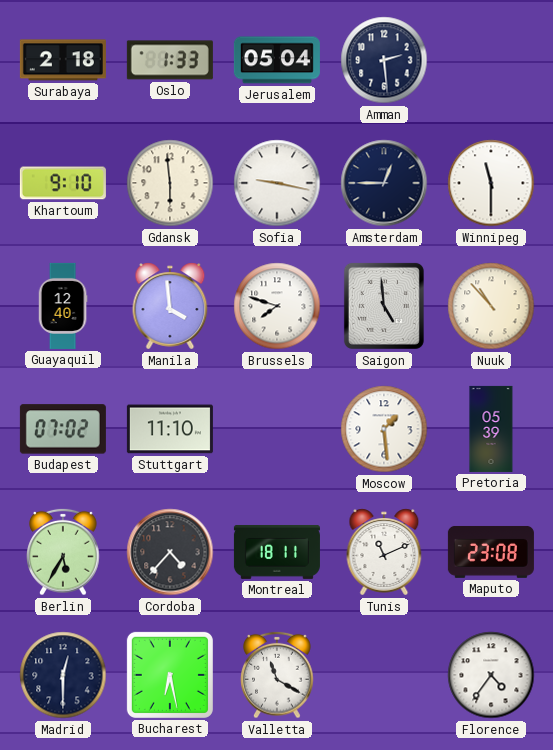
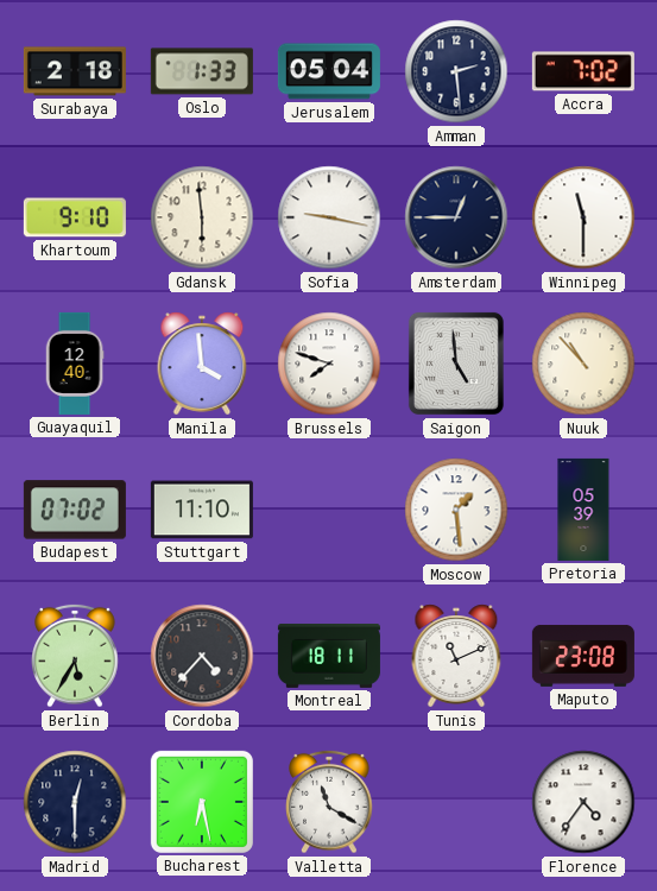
Accra: none -> 7:02 (583, 71)
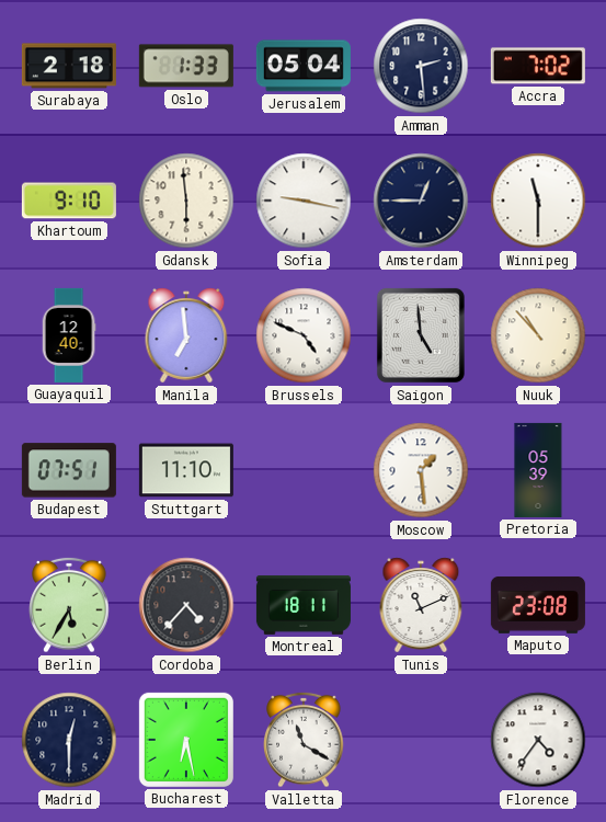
Manila: 3:59 -> 6:59 (186, 335)
Brussels: 7:48 -> 4:49 (304, 335)
Budapest: 07:02 -> 07:51 (69, 470)
